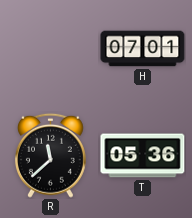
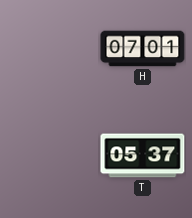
R: 11:38 -> none (50, 155)
T: 05:36 -> 05:37 (143, 156)
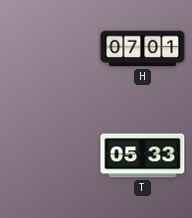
T: 05:37 -> 05:33 (143, 156)
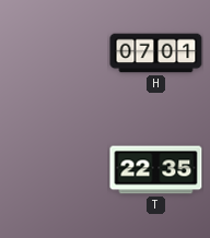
T: 05:33 -> 22:35 (156, 170)
